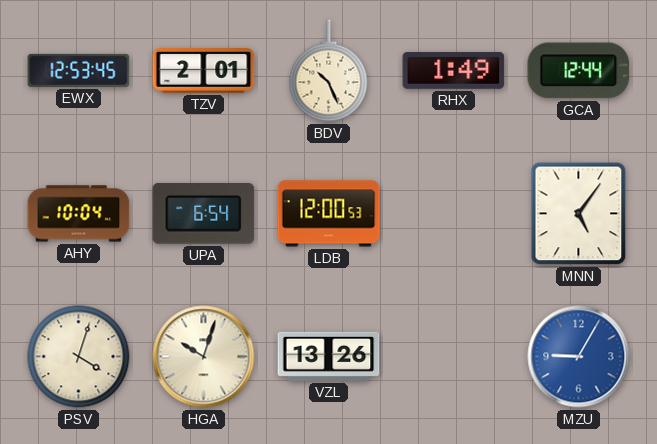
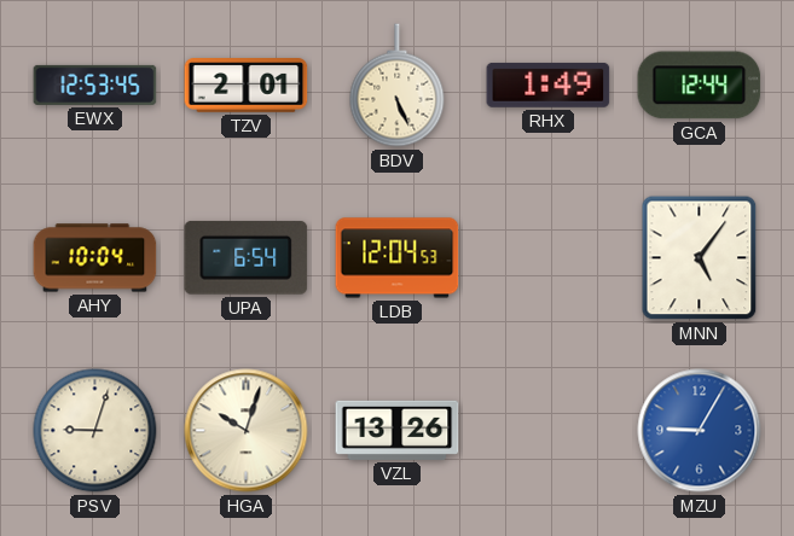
BDV: 10:26 -> 5:26 (398, 86)
LDB: 12:00 -> 12:04 (398, 258)
PSV: 4:03 -> 9:03 (95, 431)
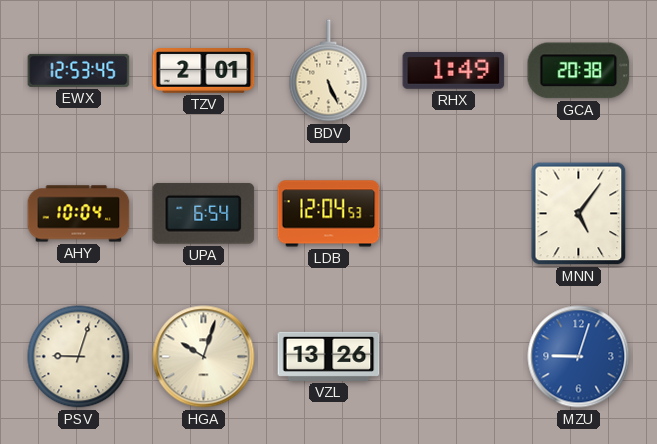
GCA: 12:44 -> 20:38 (579, 71)
MZU: 9:05 -> 9:03 (579, 357)
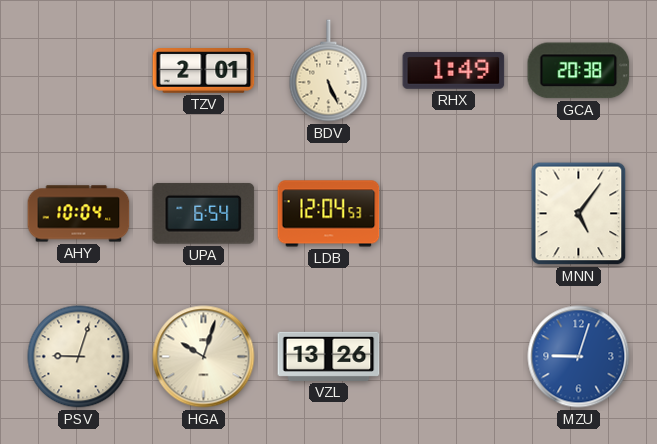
EWX: 12:53 -> none (79, 70)
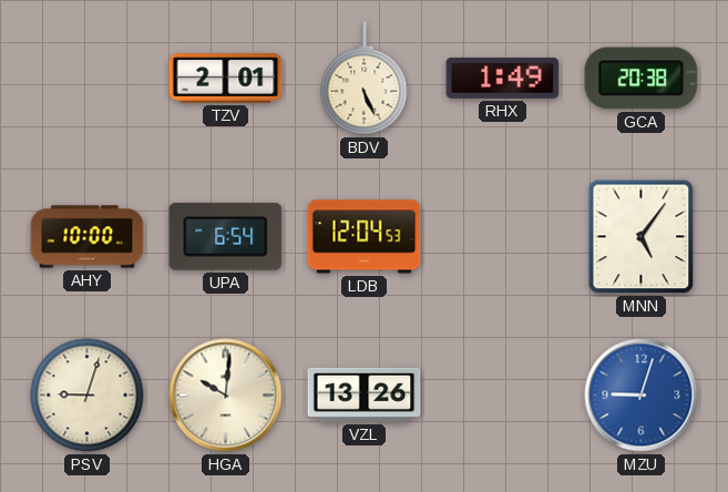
AHY: 10:04 -> 10:00 (88, 237)
HGA: 10:03 -> 10:01 (226, 396)
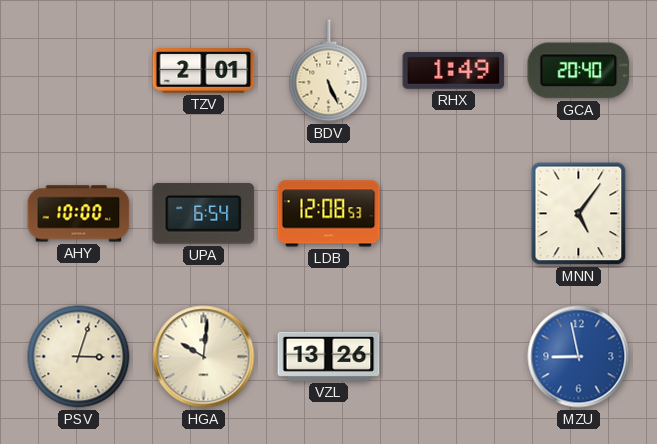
GCA: 20:38 -> 20:40 (579, 71)
LDB: 12:04 -> 12:08 (329, 214)
PSV: 9:03 -> 3:03 (79, 357)
MZU: 9:03 -> 8:58 (579, 357)
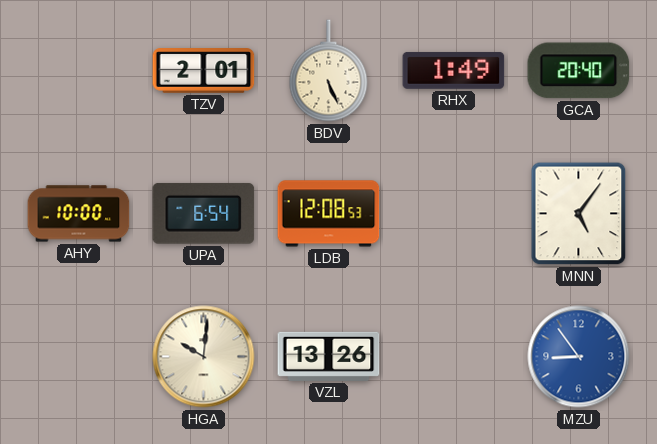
PSV: 3:03 -> none (79, 357)
MZU: 8:58 -> 8:54 (579, 357)
